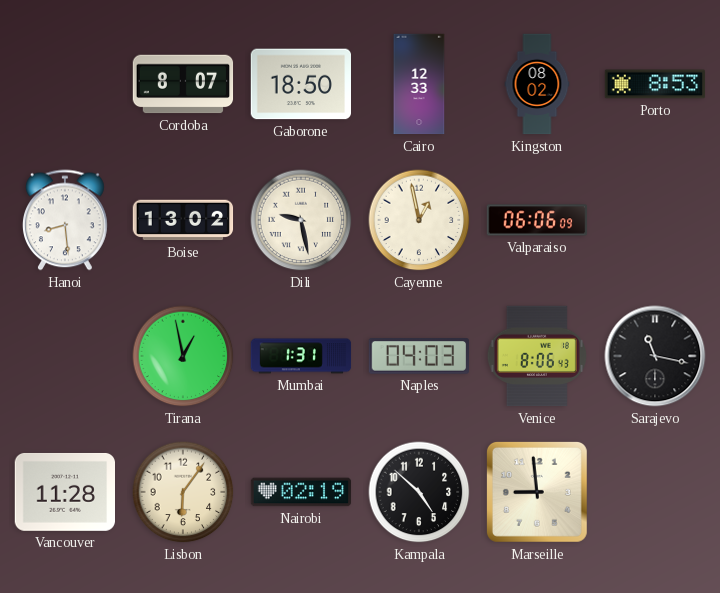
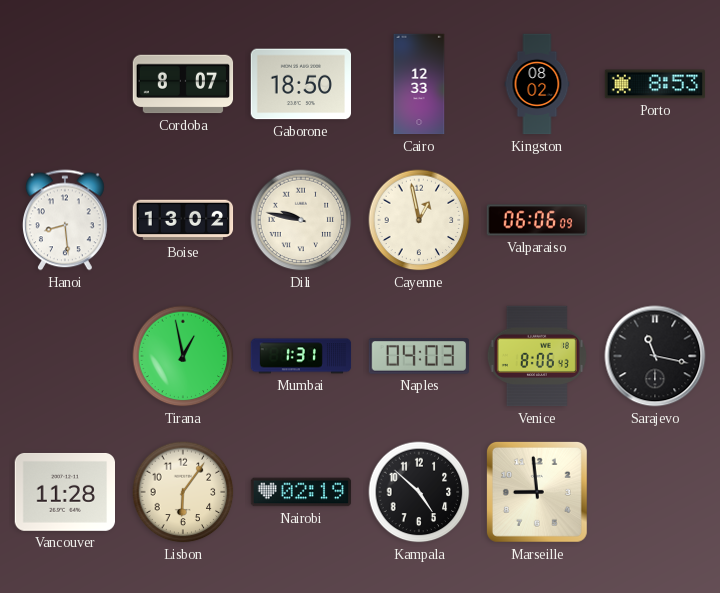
Dili: 9:28 -> 9:47 (301, 220)
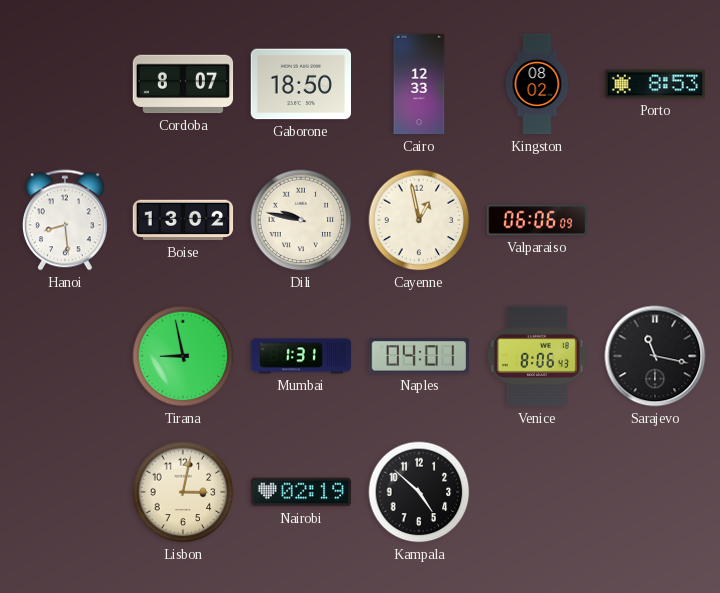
Tirana: 12:58 -> 8:58 (183, 356)
Naples: 04:03 -> 04:01 (418, 356)
Vancouver: 11:28 -> none (64, 492)
Lisbon: 6:06 -> 3:02 (183, 492)
Marseille: 8:59 -> none (537, 492)
